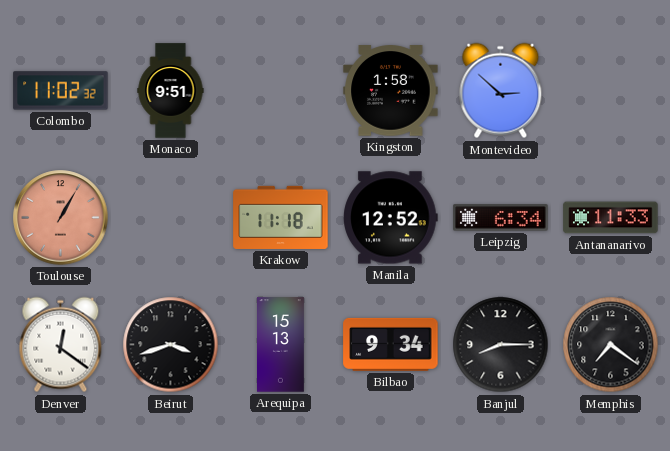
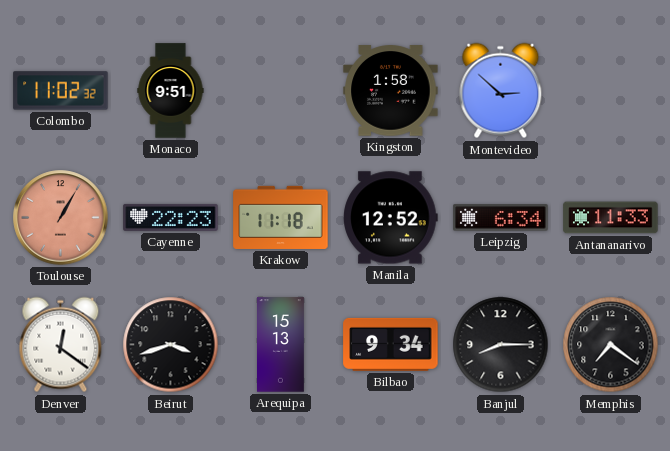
Cayenne: none -> 22:23 (171, 217)
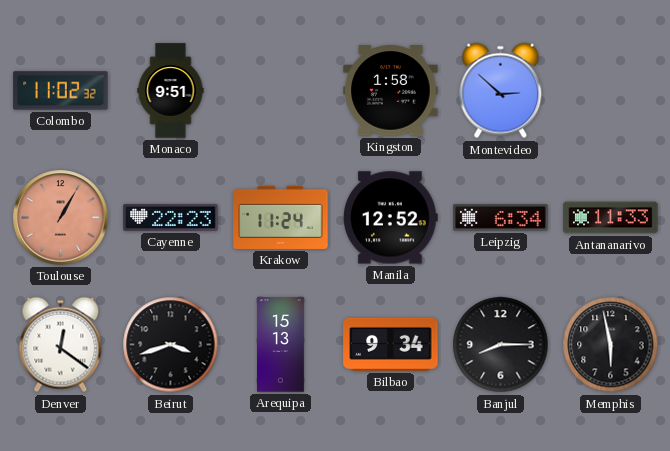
Krakow: 11:18 -> 11:24 (281, 217)
Memphis: 7:21 -> 5:58 (611, 345)
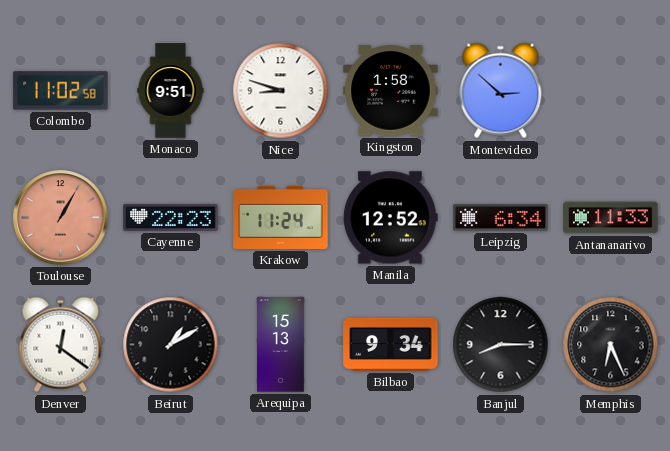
Colombo: 11:02:32 -> 11:02:58 (61, 91)
Nice: none -> 8:48 (281, 91)
Beirut: 3:42 -> 1:10 (171, 345)
Memphis: 5:58 -> 6:26 (611, 345)
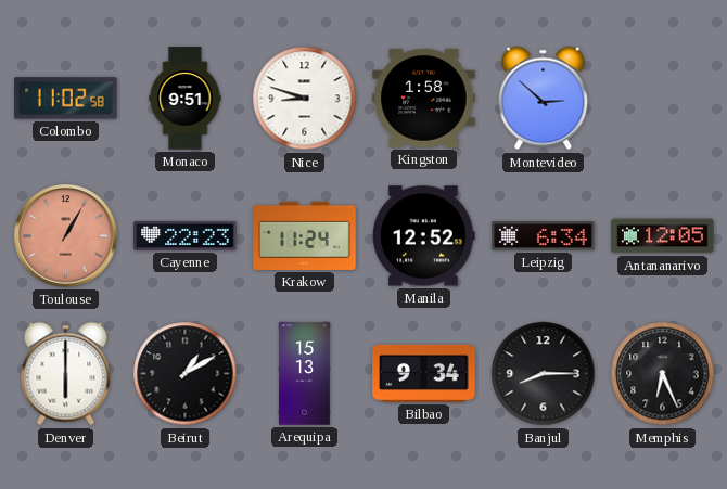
Antananarivo: 11:33 -> 12:05 (663, 236)
Denver: 12:21 -> 6:00 (66, 374)
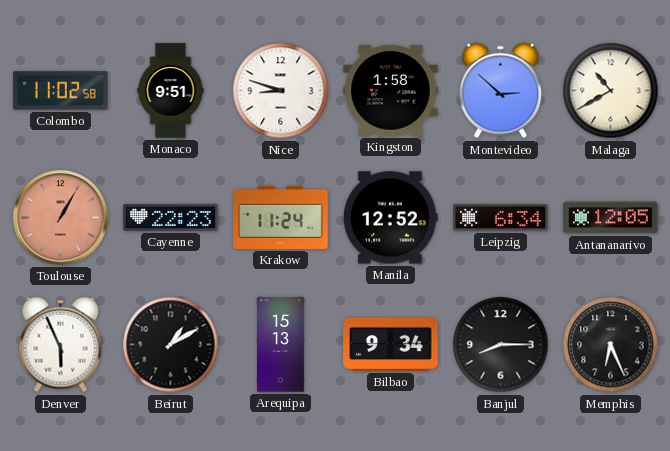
Malaga: none -> 10:40 (611, 91)
Denver: 6:00 -> 5:56 (61, 345)
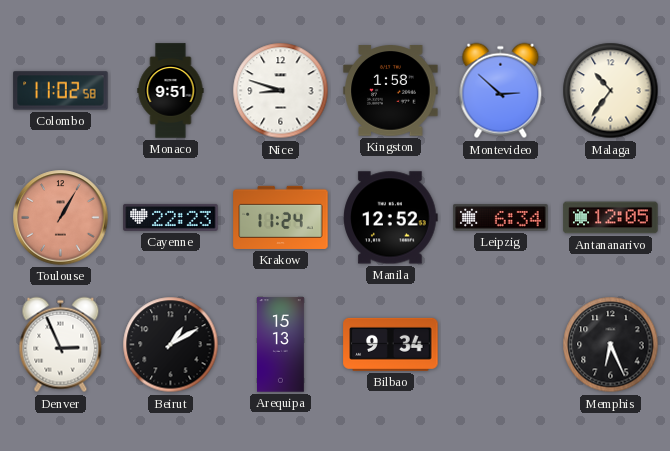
Malaga: 10:40 -> 10:36 (611, 91)
Denver: 5:56 -> 2:56 (61, 345)
Banjul: 8:15 -> none (501, 345)
